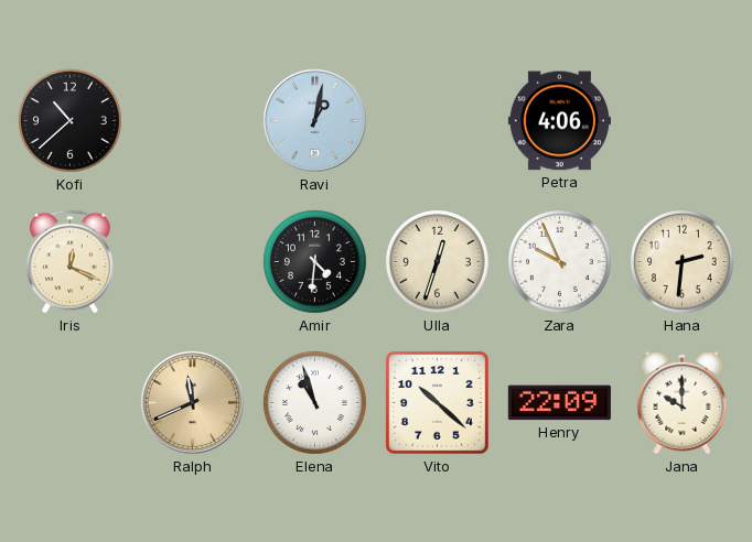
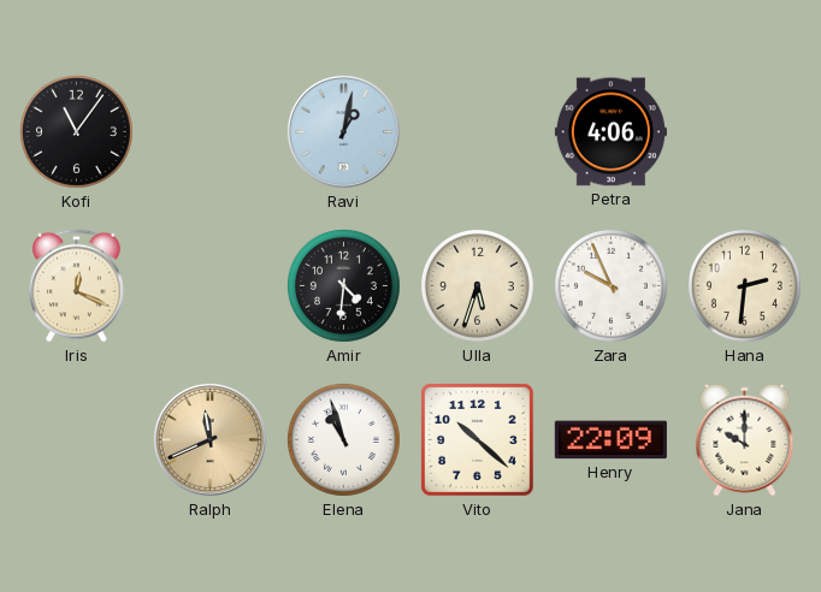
Kofi: 10:38 -> 11:06 (76, 131)
Ulla: 12:33 -> 5:33 (477, 285)
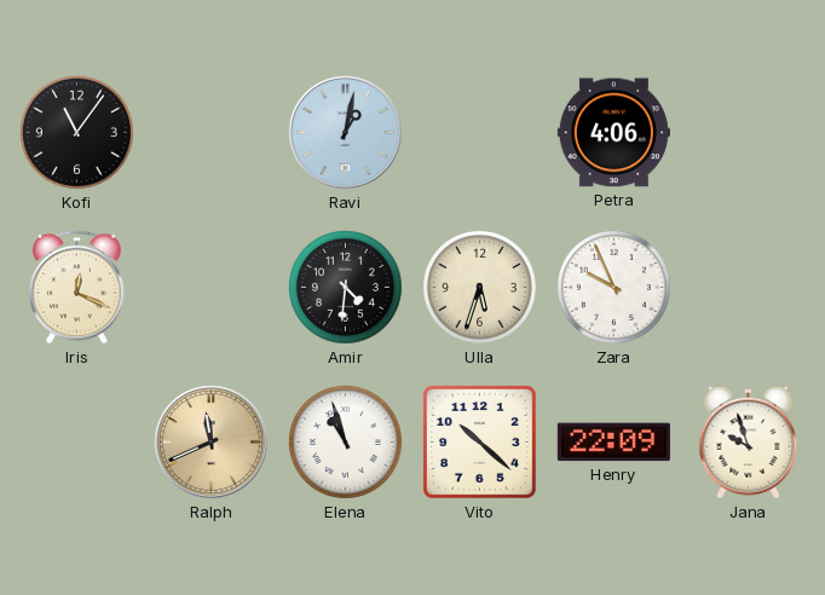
Hana: 2:31 -> none (744, 285)
Jana: 10:00 -> 9:57 (749, 443)
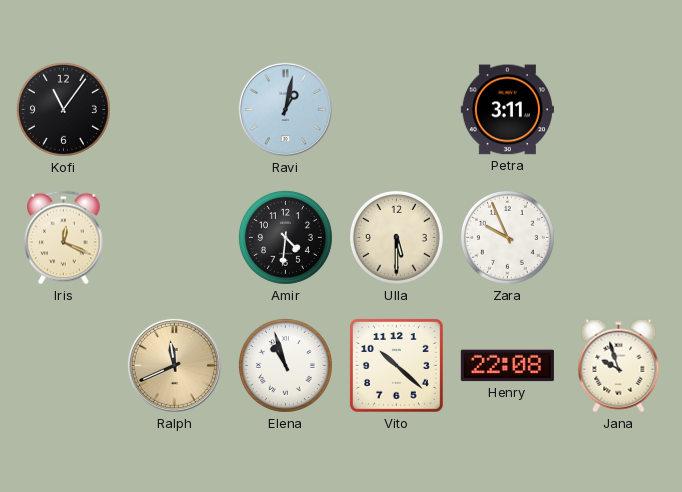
Petra: 4:06 -> 3:11 (507, 110)
Ulla: 5:33 -> 5:30 (396, 237)
Henry: 22:09 -> 22:08 (507, 366)
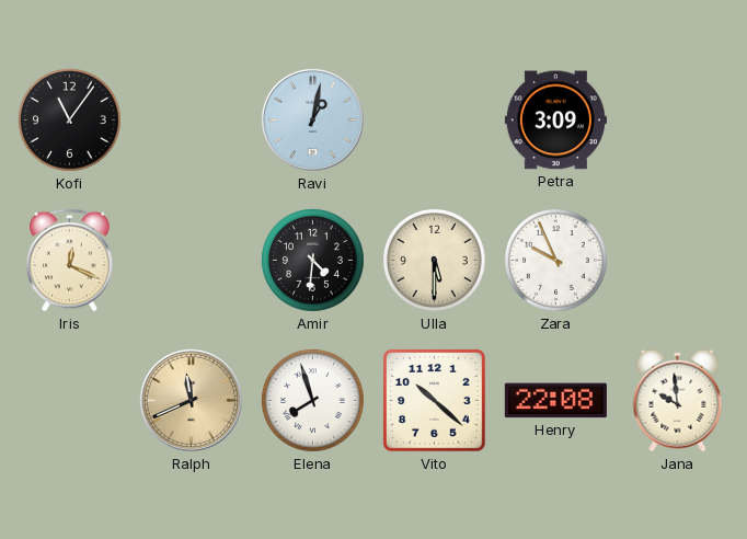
Petra: 3:11 -> 3:09 (555, 121)
Elena: 10:57 -> 7:57 (312, 400)
Jana: 9:57 -> 9:59 (678, 401)
